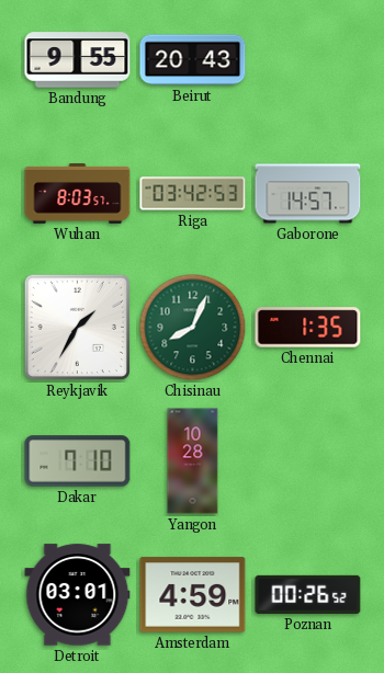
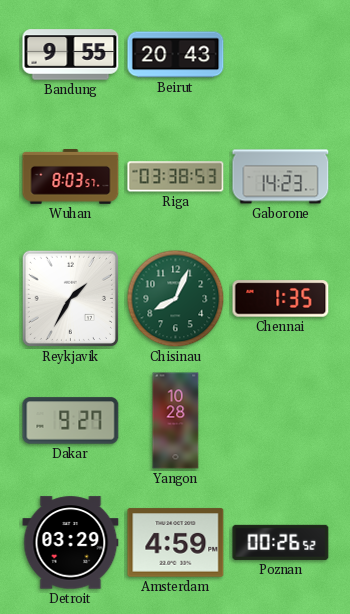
Riga: 03:42 -> 03:38 (176, 177)
Gaborone: 14:57 -> 14:23 (281, 177)
Dakar: 7:10 -> 9:27 (71, 421)
Detroit: 03:01 -> 03:29 (71, 543)
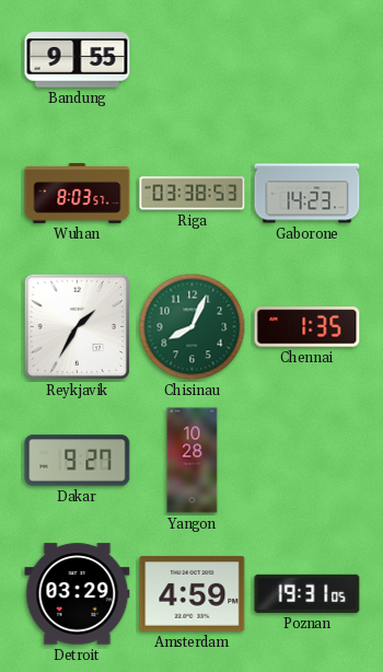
Beirut: 20:43 -> none (176, 55)
Poznan: 00:26 -> 19:31 (307, 593)
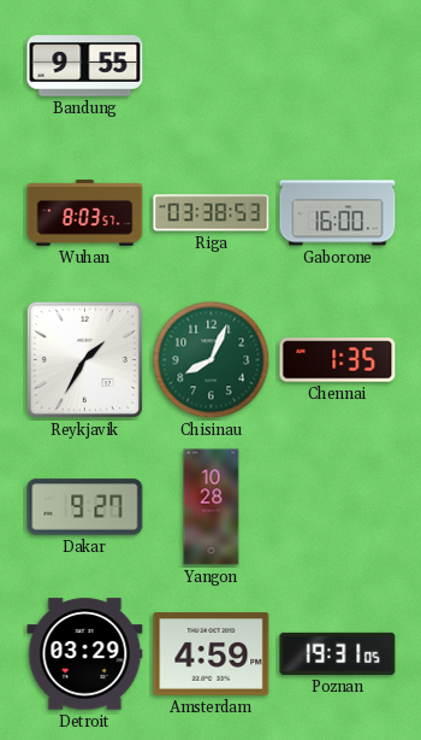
Gaborone: 14:23 -> 16:00 (338, 213)
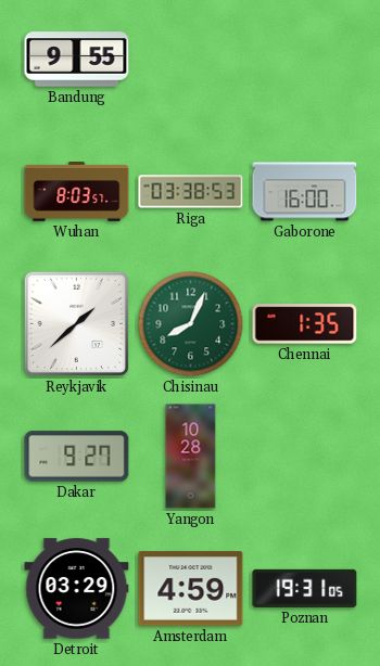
Reykjavik: 1:35 -> 1:38 (76, 323)
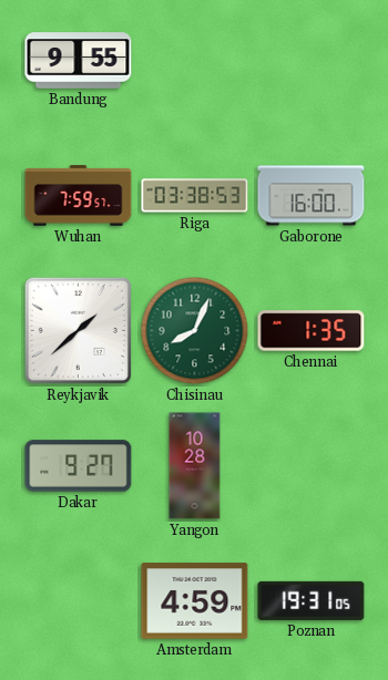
Wuhan: 8:03 -> 7:59 (79, 196)
Detroit: 03:29 -> none (77, 589)
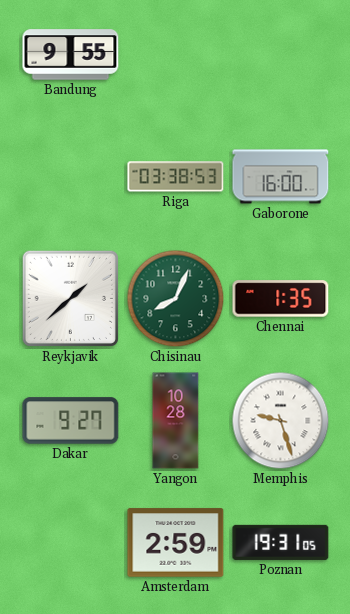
Wuhan: 7:59 -> none (79, 196)
Memphis: none -> 9:27 (281, 421)
Amsterdam: 4:59 -> 2:59 (176, 543)
